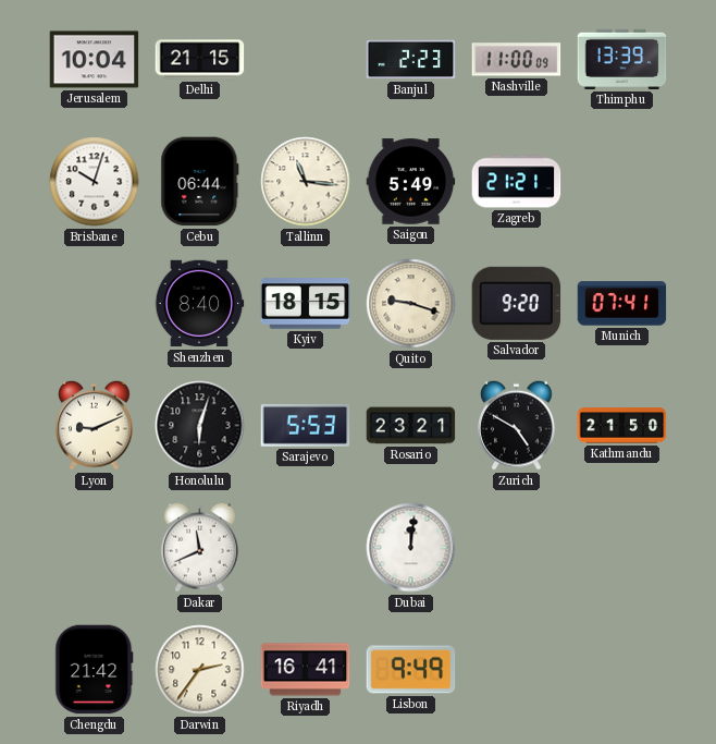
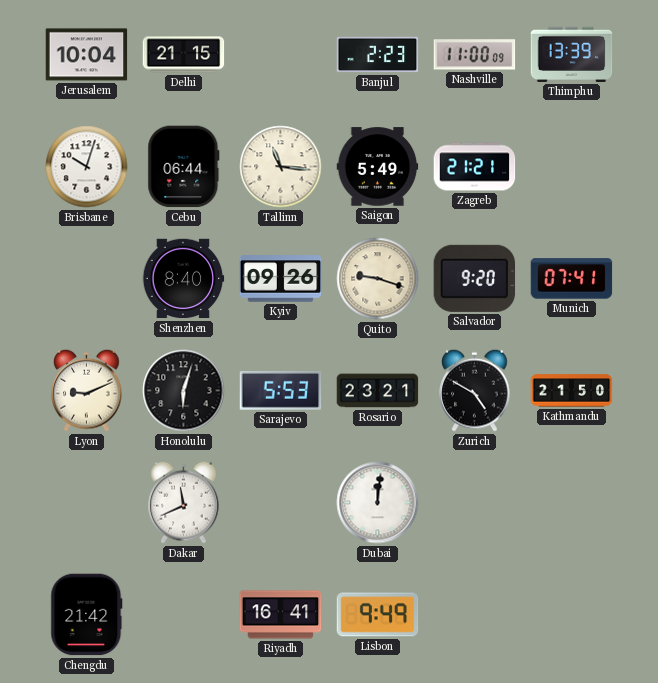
Kyiv: 18:15 -> 09:26 (281, 279)
Darwin: 2:36 -> none (200, 670)
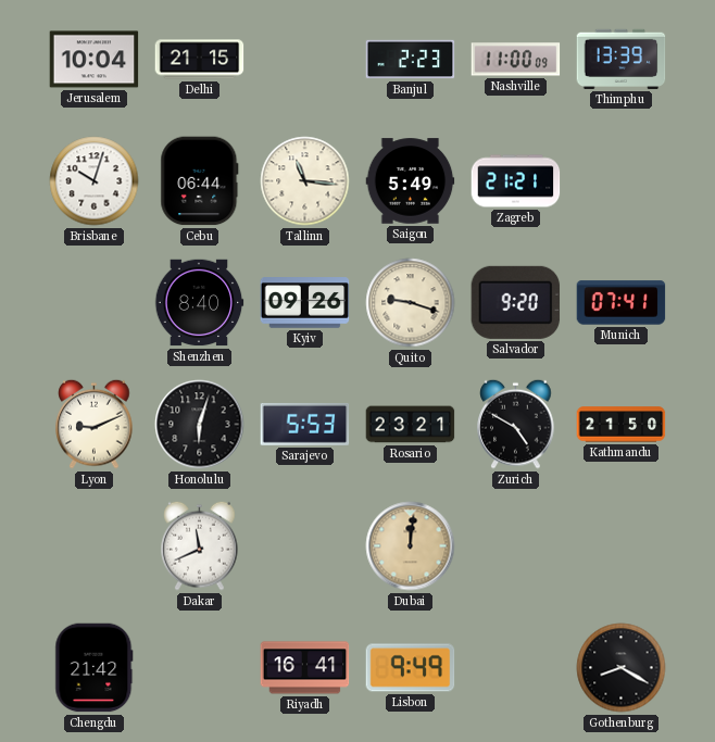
Dubai dial: white -> champagne (411, 546)
Gothenburg: none -> 8:20 (622, 668)
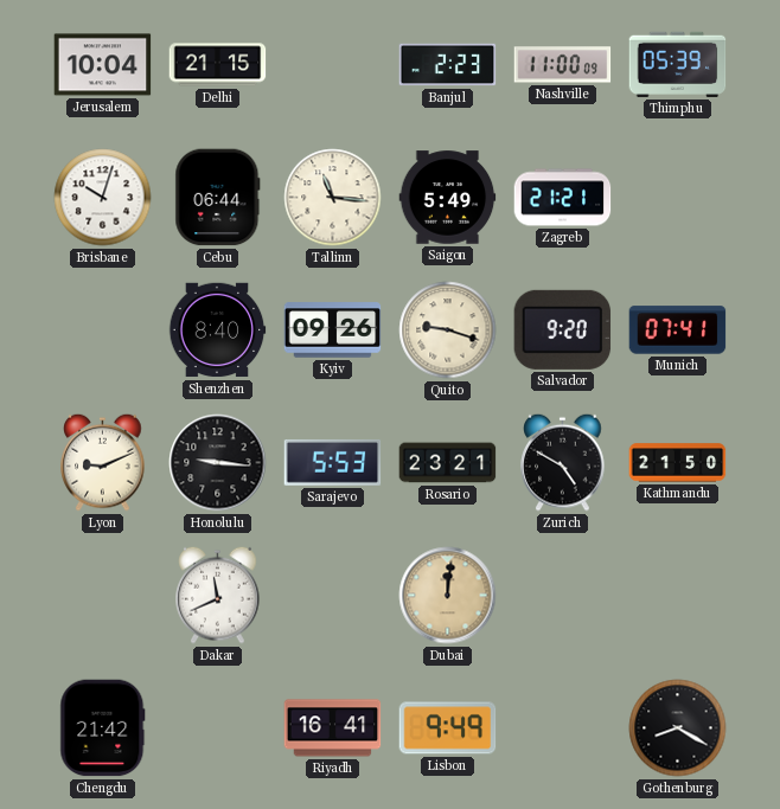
Thimphu: 13:39 -> 05:39 (678, 64)
Honolulu: 6:03 -> 9:16 (218, 463)
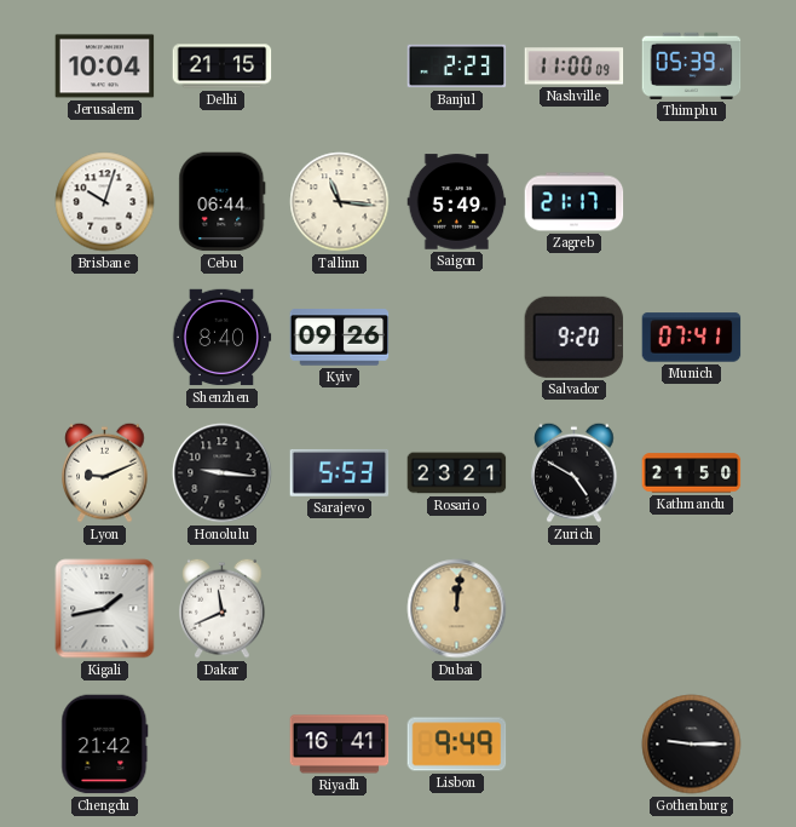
Zagreb: 21:21 -> 21:17 (575, 202)
Quito: 9:18 -> none (448, 330)
Kigali: none -> 1:43 (105, 609)
Gothenburg: 8:20 -> 9:15 (692, 745)
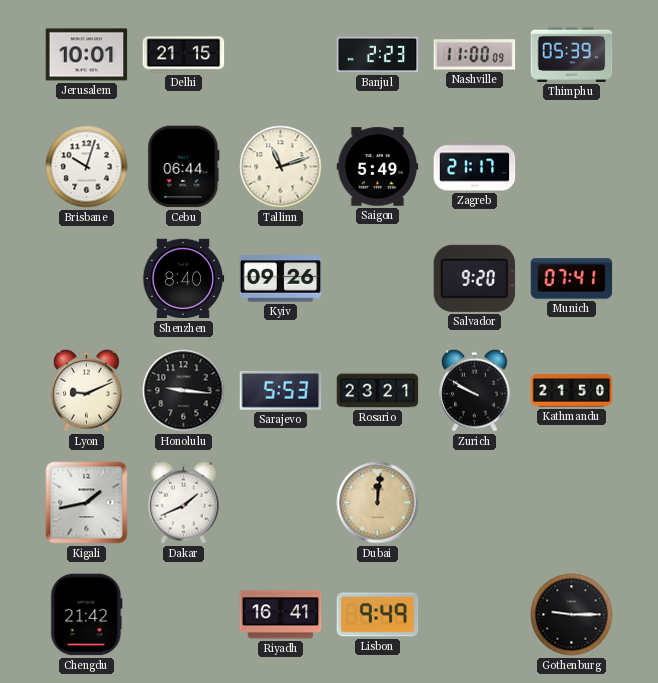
Jerusalem: 10:04 -> 10:01 (87, 55)
Tallinn: 11:16 -> 11:12 (281, 167)
Zurich: 4:50 -> 9:50 (475, 390)
Dakar: 11:41 -> 1:41 (184, 502)
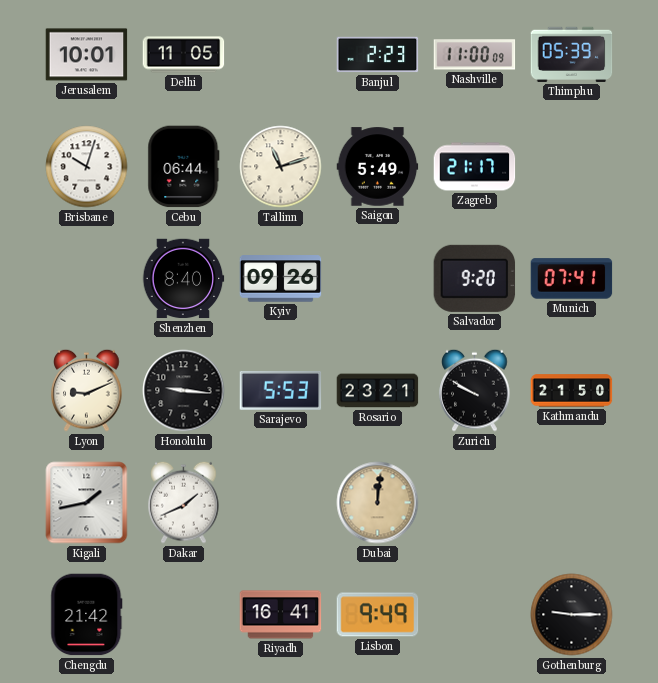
Delhi: 21:15 -> 11:05 (184, 55)
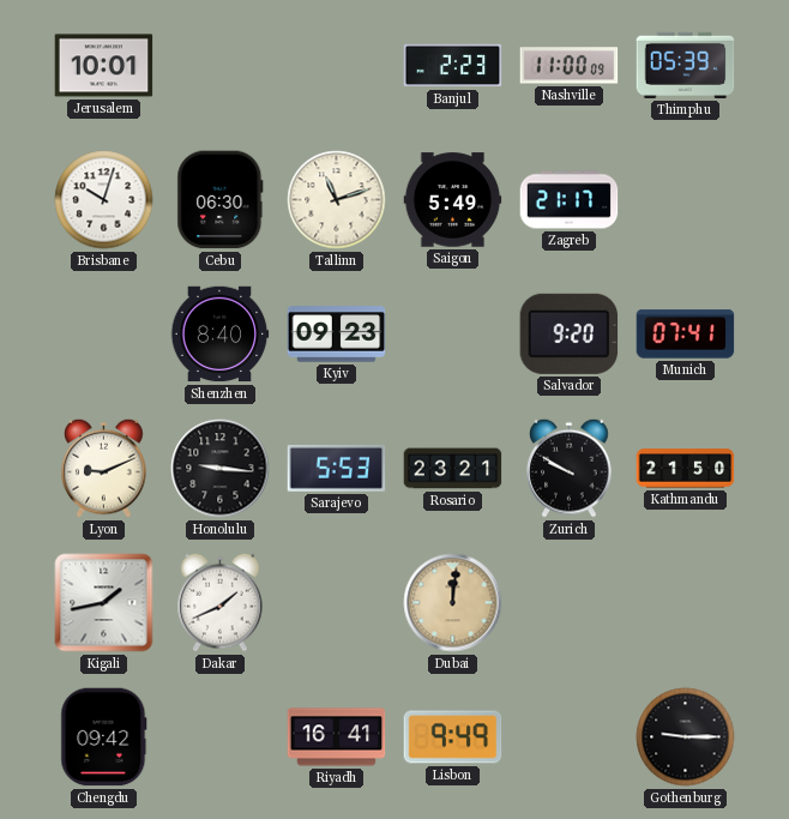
Delhi: 11:05 -> none (184, 55)
Cebu: 06:44 -> 06:30 (221, 200)
Kyiv: 09:26 -> 09:23 (337, 335)
Chengdu: 21:42 -> 09:42 (104, 737)
